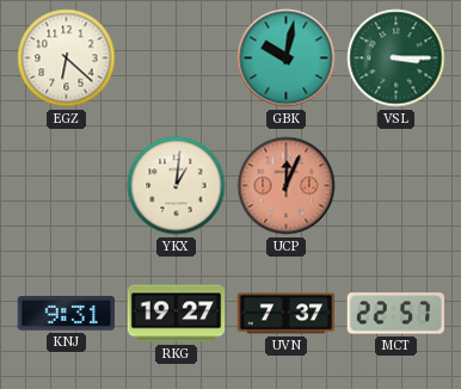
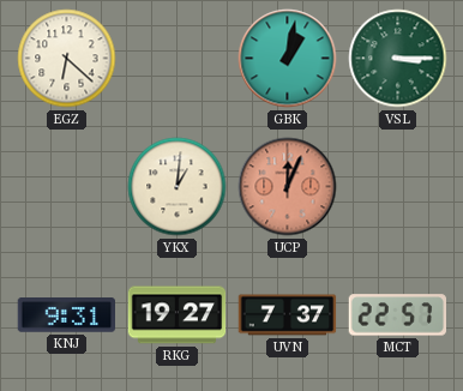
GBK: 10:02 -> 1:02 (288, 59)
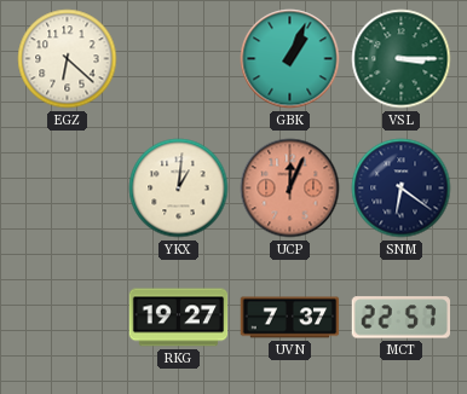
GBK: 1:02 -> 1:04 (290, 59)
SNM: none -> 6:21 (402, 189)
KNJ: 9:31 -> none (67, 315)
